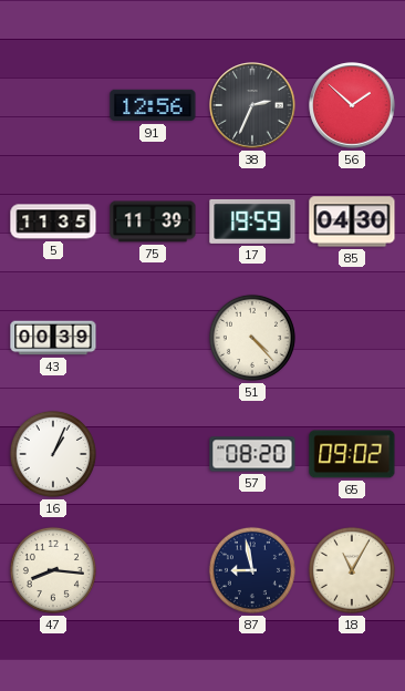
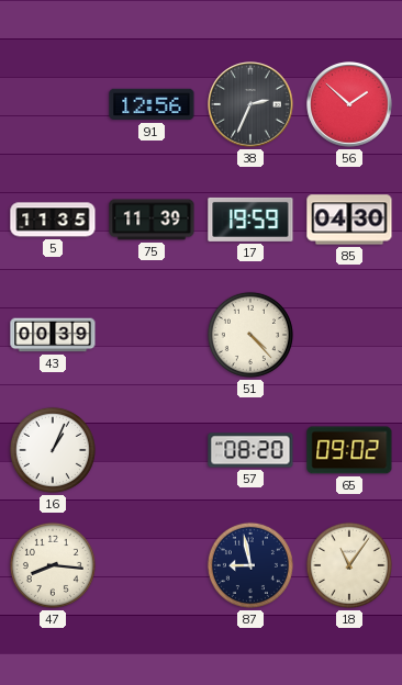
18: 11:05 -> 11:06 (349, 565)
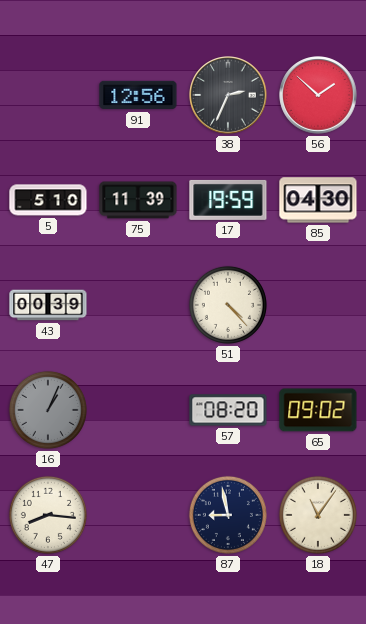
5: 11:35 -> 5:10 (48, 200)
16 dial: white -> grey (48, 410)
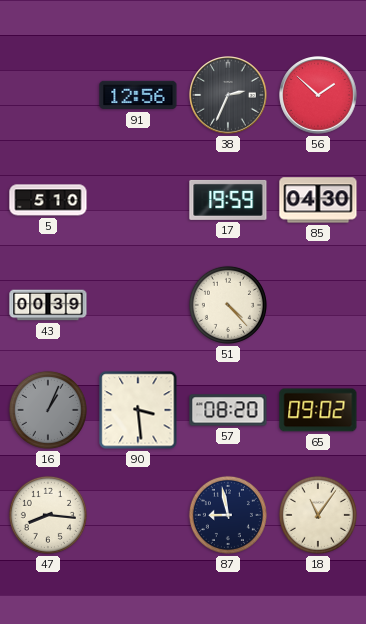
75: 11:39 -> none (138, 200)
90: none -> 3:29 (138, 410)
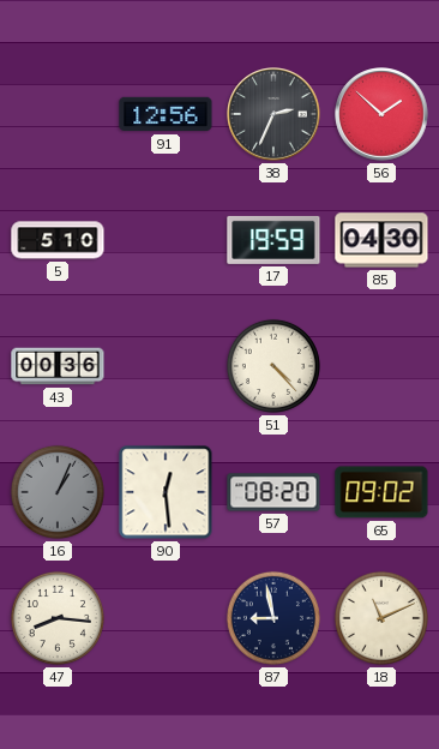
43: 00:39 -> 00:36 (58, 366)
90: 3:29 -> 12:29 (166, 492)
18: 11:06 -> 11:11 (381, 618)
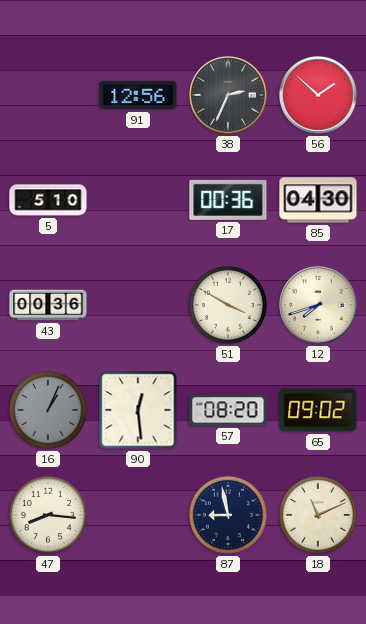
17: 19:59 -> 00:36 (228, 200)
51: 4:23 -> 3:50 (228, 305)
12: none -> 7:42 (318, 305)
